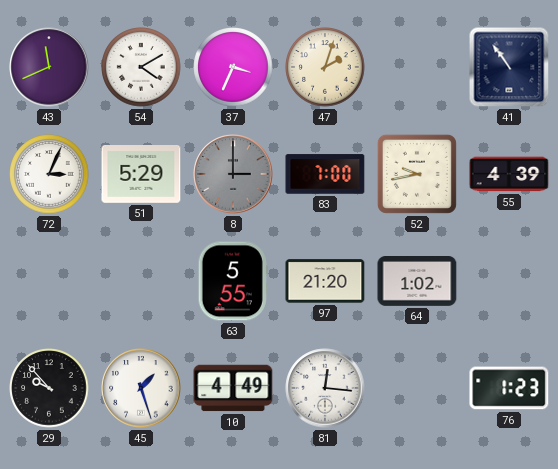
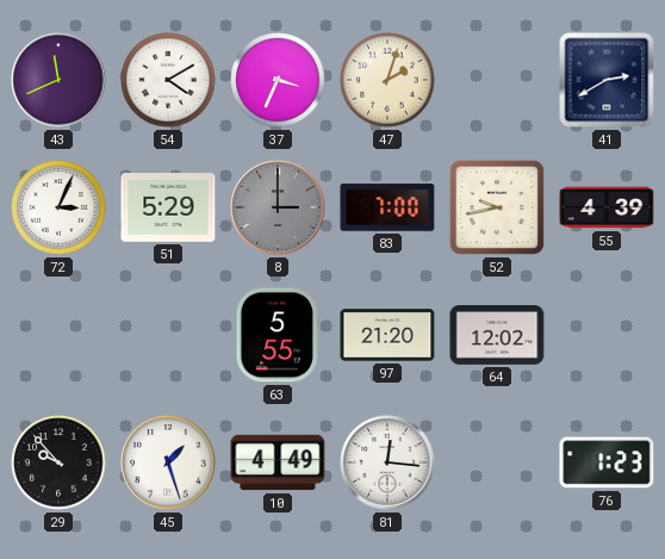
41: 10:54 -> 2:40 (607, 80)
64: 1:02 -> 12:02 (497, 336)
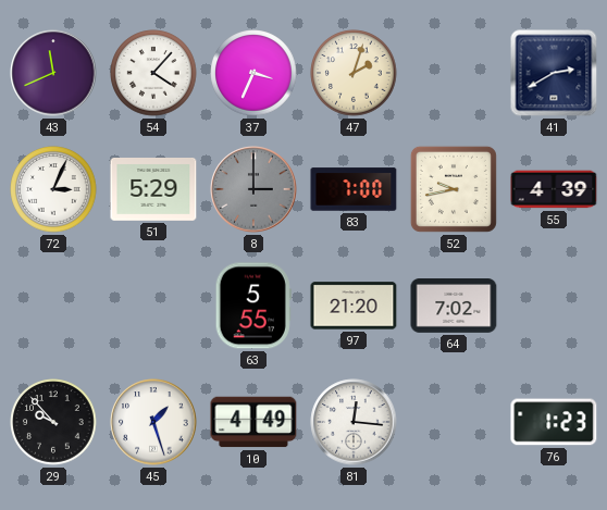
54: 4:10 -> 4:07 (153, 73)
64: 12:02 -> 7:02 (454, 307)
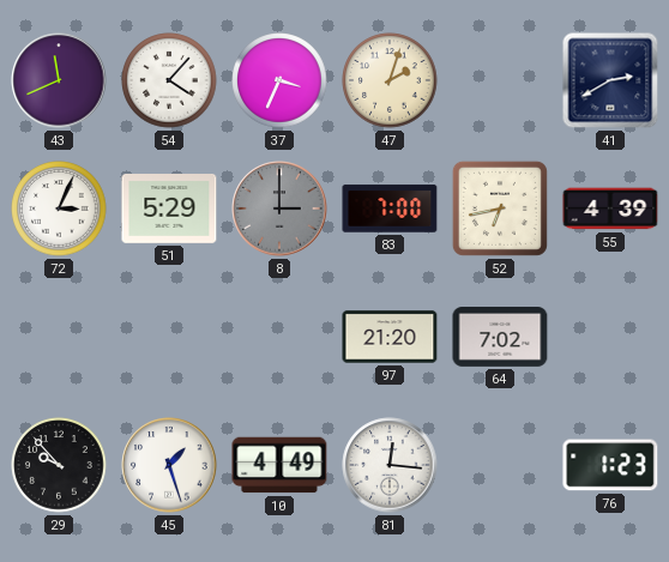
52: 9:43 -> 6:43 (500, 209)
63: 5:55 -> none (253, 306)
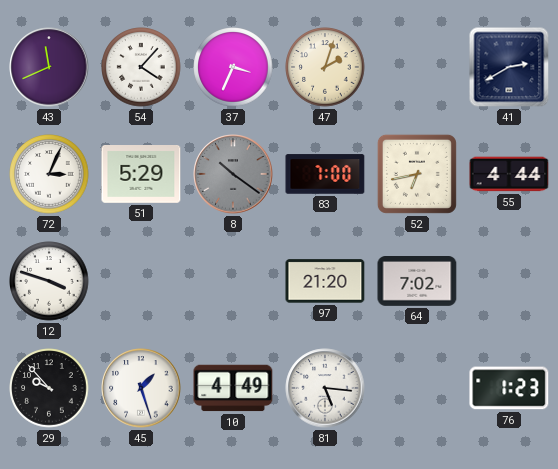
8: 3:00 -> 10:21 (233, 174)
55: 4:39 -> 4:44 (509, 174)
12: none -> 3:48 (49, 281)
81: 12:16 -> 5:16 (325, 388)
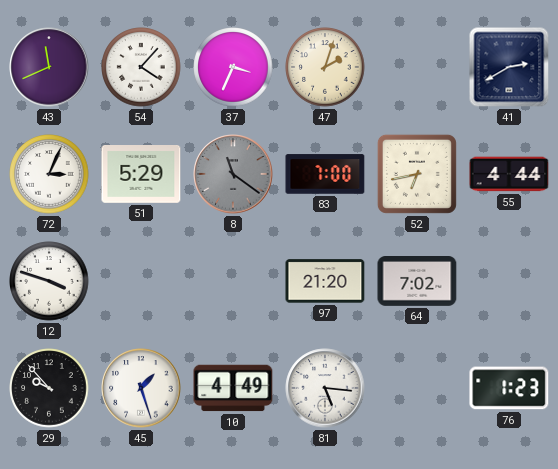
8: 10:21 -> 11:21 (233, 174)
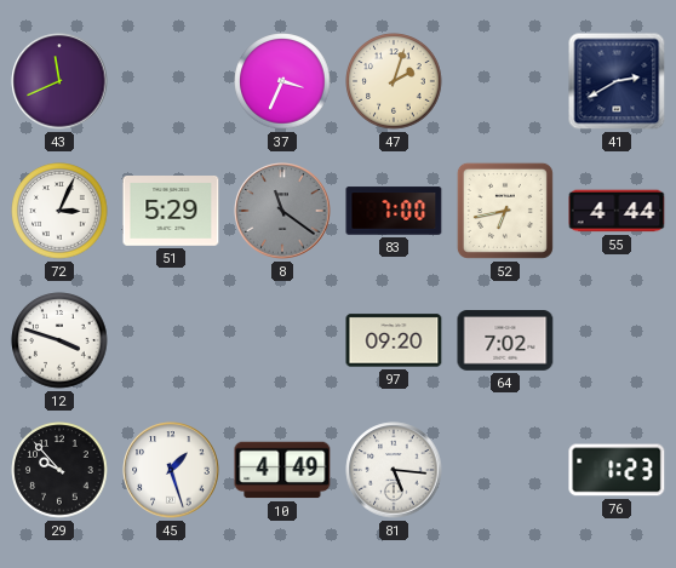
54: 4:07 -> none (141, 67)
97: 21:20 -> 09:20 (394, 340)
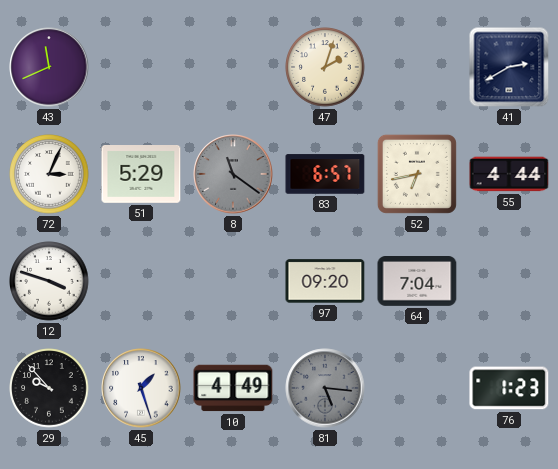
37: 3:34 -> none (282, 81)
83: 7:00 -> 6:57 (325, 174)
64: 7:02 -> 7:04 (417, 282)
81 dial: white -> grey (325, 388)
